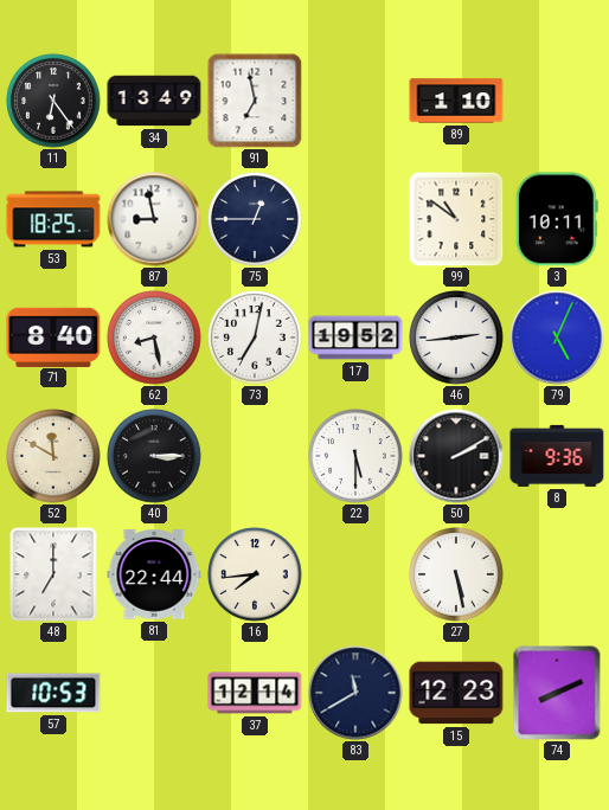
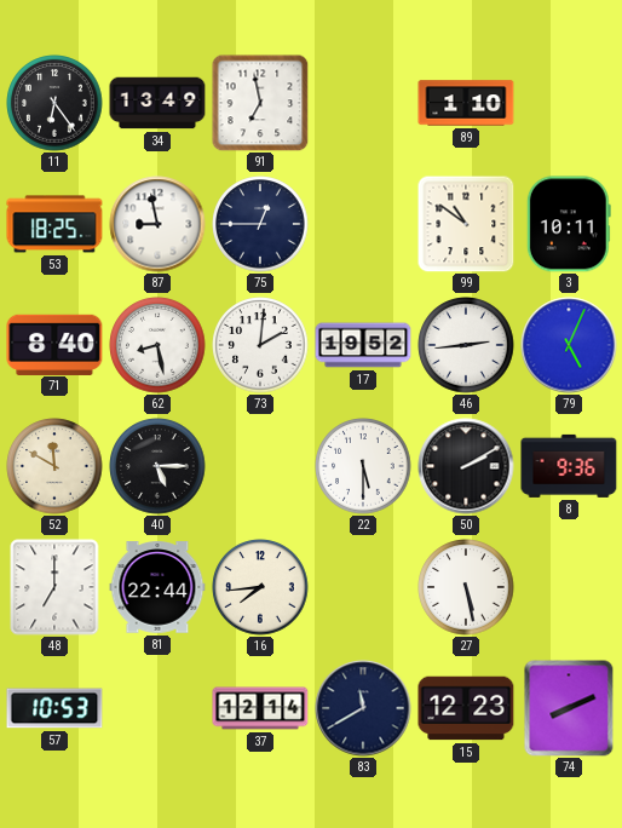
73: 7:02 -> 2:01 (260, 345)
40: 3:15 -> 5:15 (157, 466)
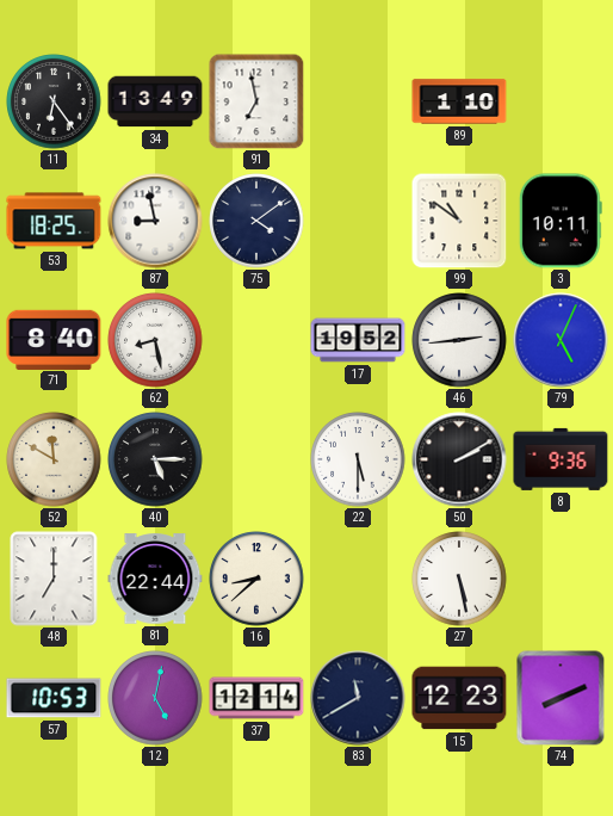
75: 12:45 -> 4:09 (256, 221)
73: 2:01 -> none (260, 345)
16: 7:44 -> 8:38 (256, 579)
12: none -> 5:02 (155, 698)
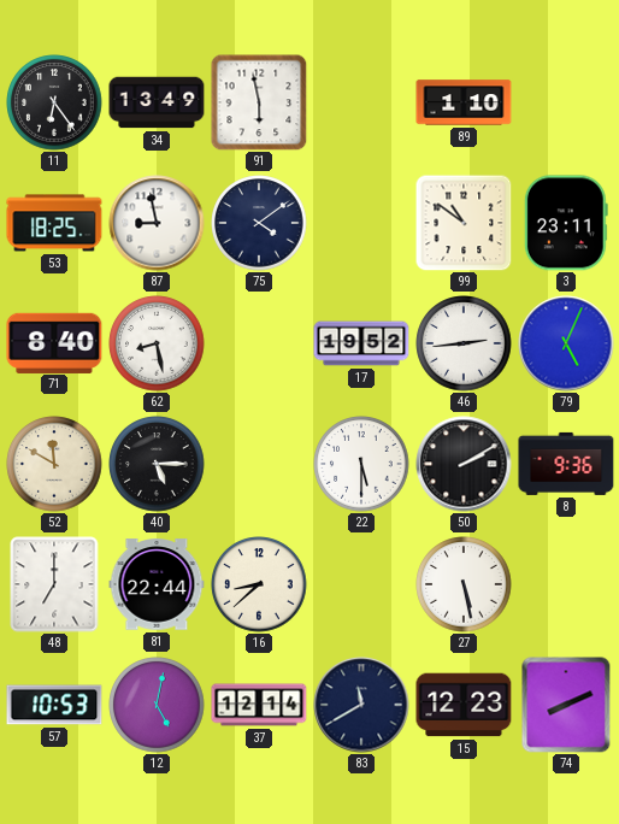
91: 6:58 -> 5:58 (259, 102)
3: 10:11 -> 23:11 (566, 223)
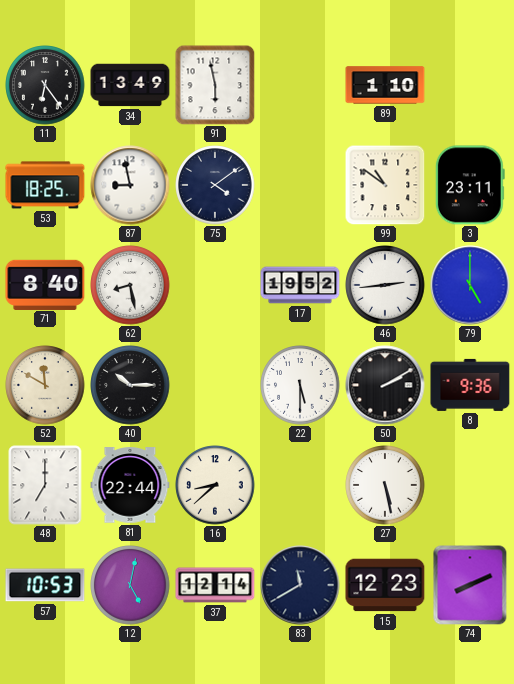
79: 5:04 -> 5:00 (470, 285)
40: 5:15 -> 10:15 (130, 385)
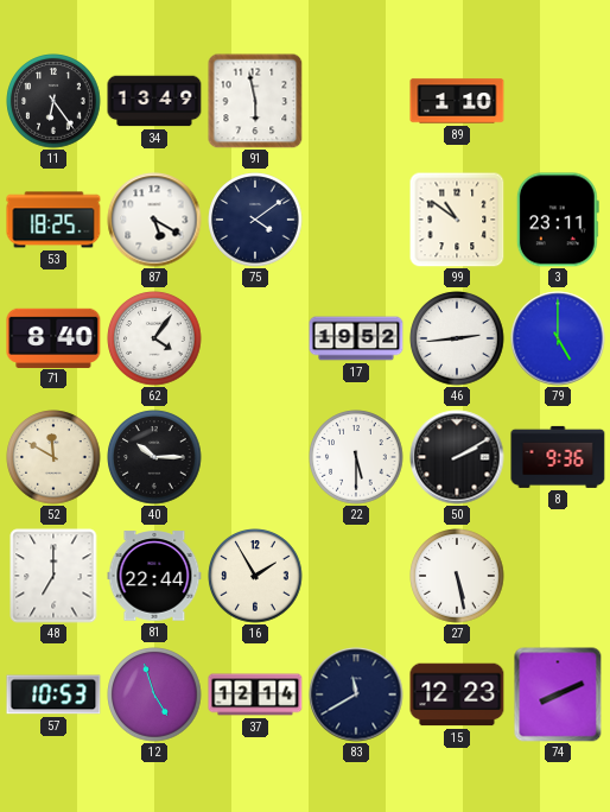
87: 8:58 -> 5:20 (154, 220)
62: 8:28 -> 4:06 (154, 338)
16: 8:38 -> 1:55 (255, 576)
12: 5:02 -> 4:57 (154, 694)
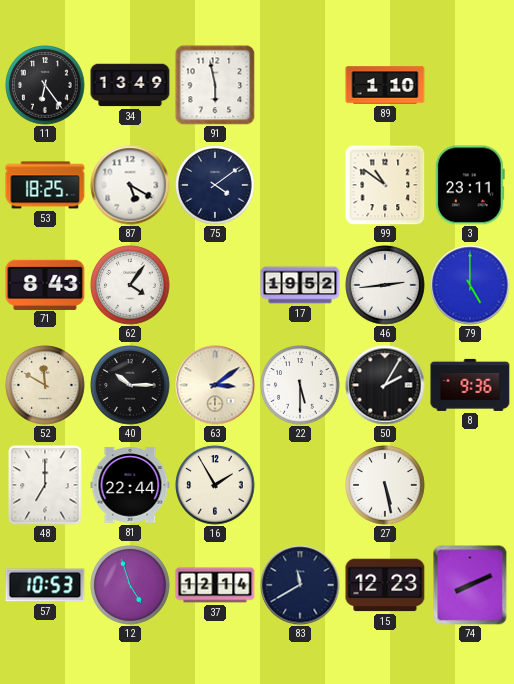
71: 8:40 -> 8:43 (45, 284)
63: none -> 3:09 (215, 385)
50: 2:10 -> 2:05 (385, 385)
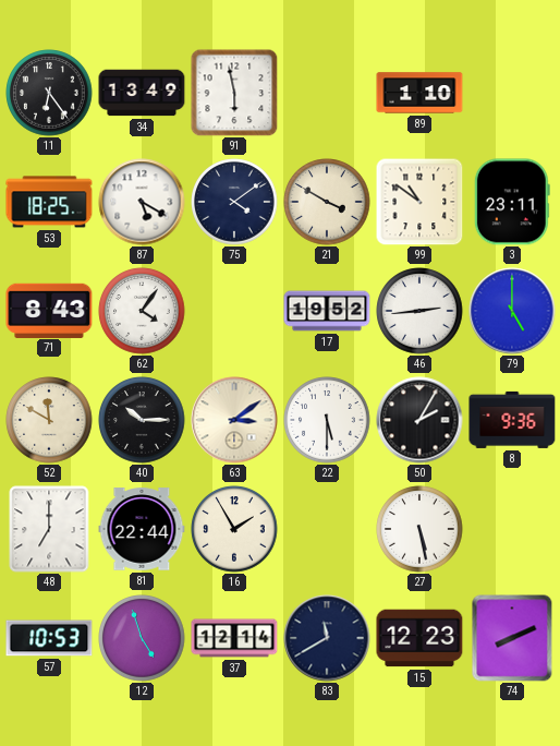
21: none -> 3:50 (327, 202)
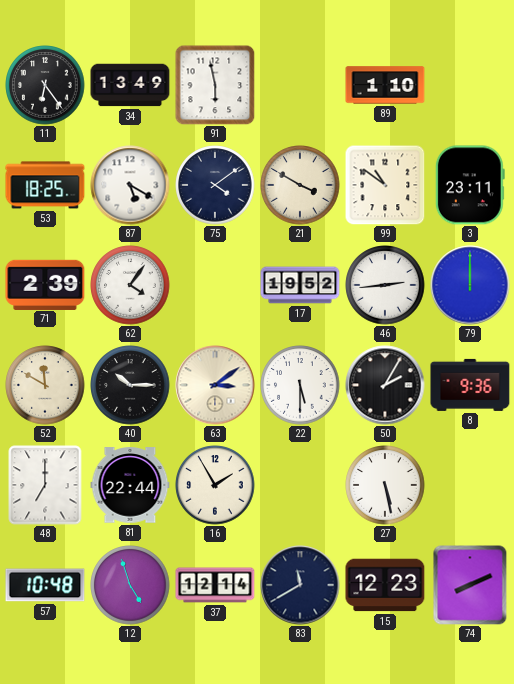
71: 8:43 -> 2:39 (45, 284)
79: 5:00 -> 12:00 (470, 285)
57: 10:53 -> 10:48 (45, 585)
